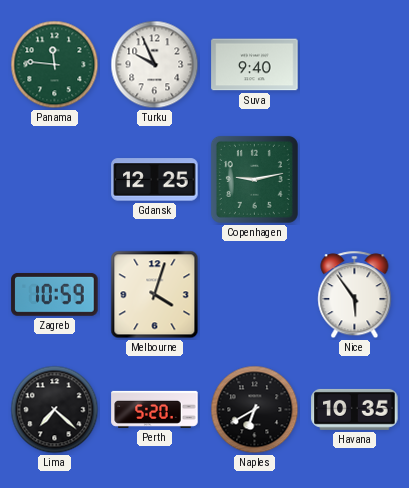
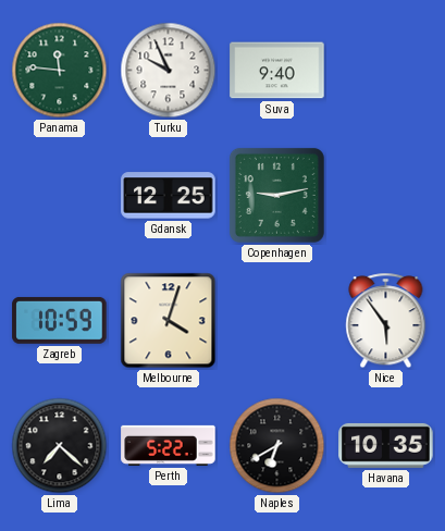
Perth: 5:20 -> 5:22 (169, 445)
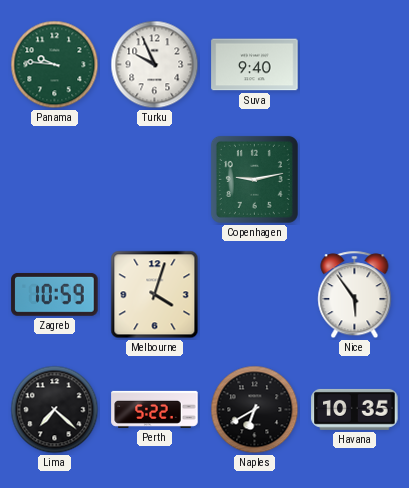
Panama: 11:46 -> 9:46 (55, 65)
Gdansk: 12:25 -> none (169, 196)
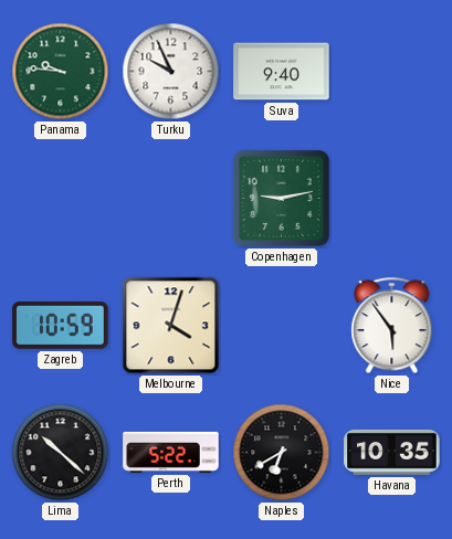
Lima: 7:22 -> 10:22 (61, 453)
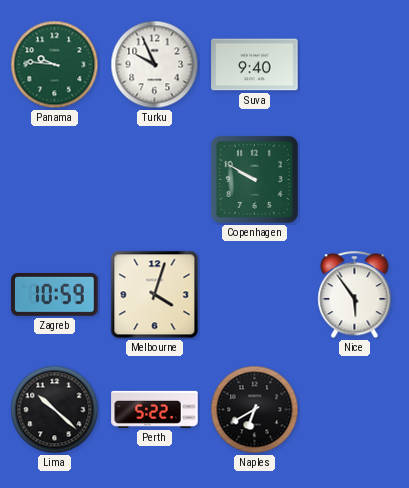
Copenhagen: 9:13 -> 9:50 (254, 179)
Havana: 10:35 -> none (392, 452)
